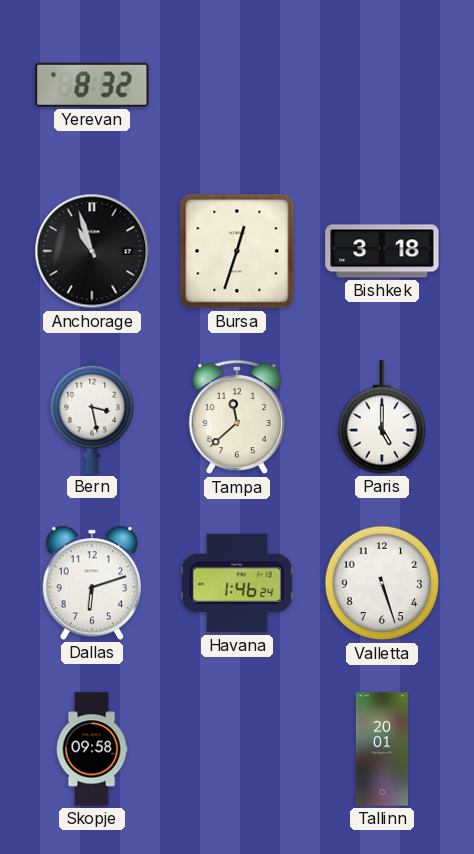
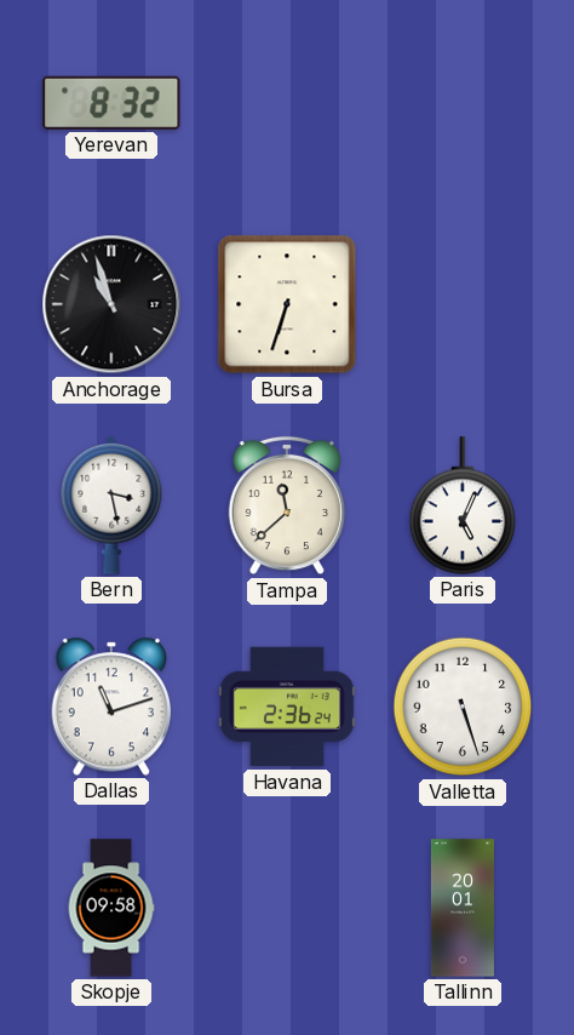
Bursa: 12:33 -> 6:33 (287, 304)
Bishkek: 3:18 -> none (382, 251)
Paris: 5:00 -> 5:04 (463, 505)
Dallas: 6:12 -> 11:12 (111, 707)
Havana: 1:46 -> 2:36 (287, 707)
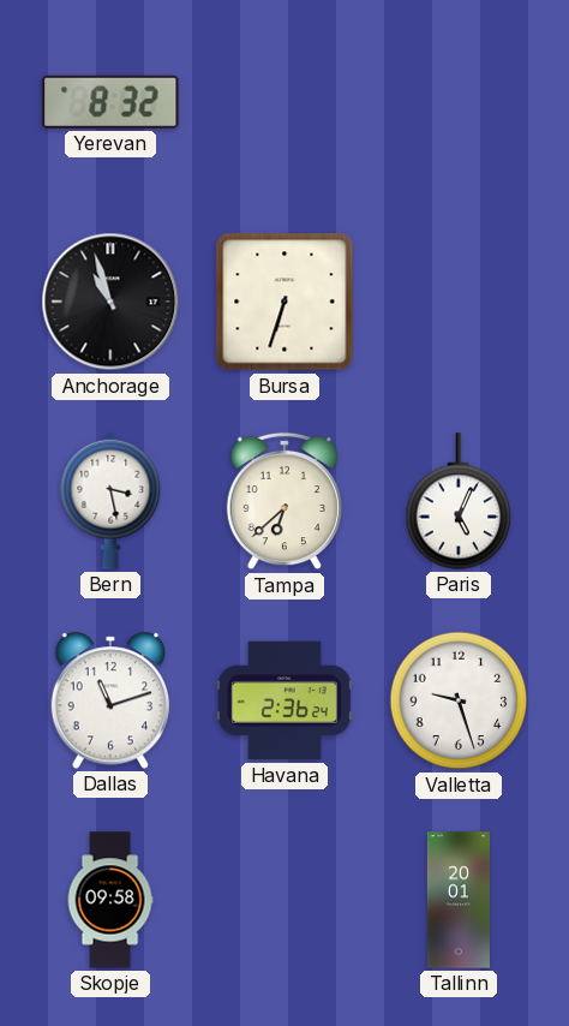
Tampa: 11:38 -> 6:38 (283, 501)
Valletta: 5:27 -> 9:27 (459, 700)
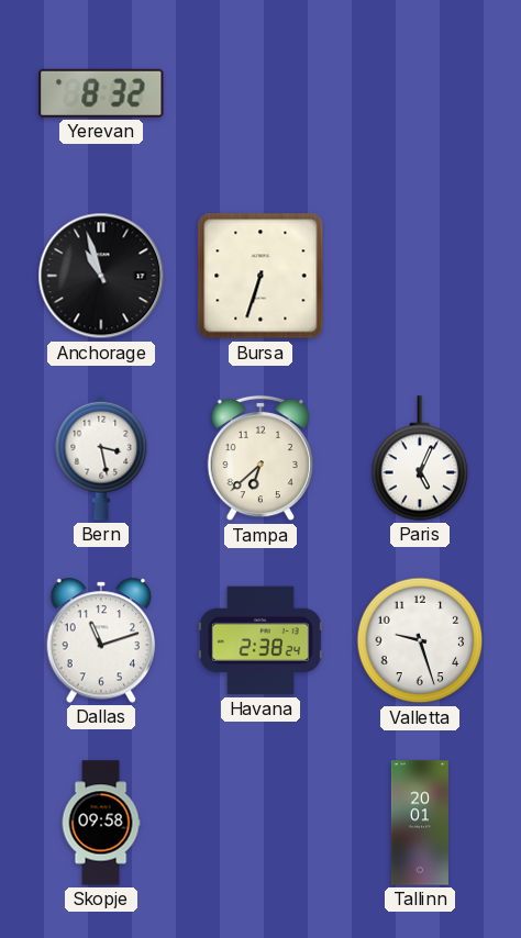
Havana: 2:36 -> 2:38 (260, 640)
